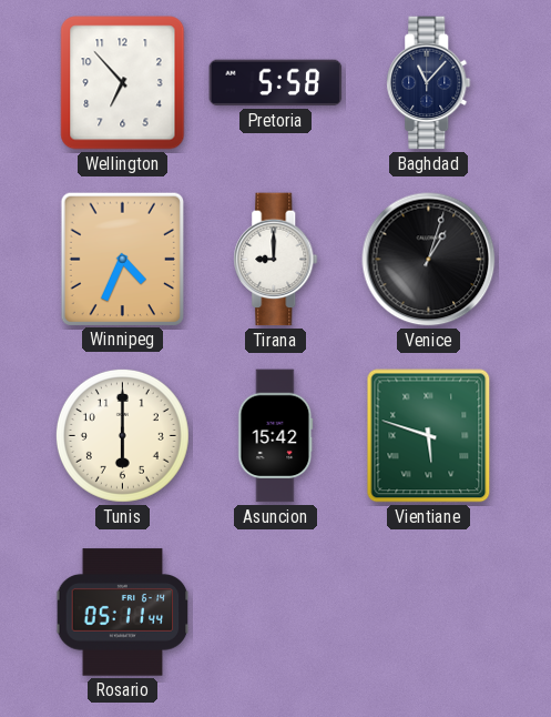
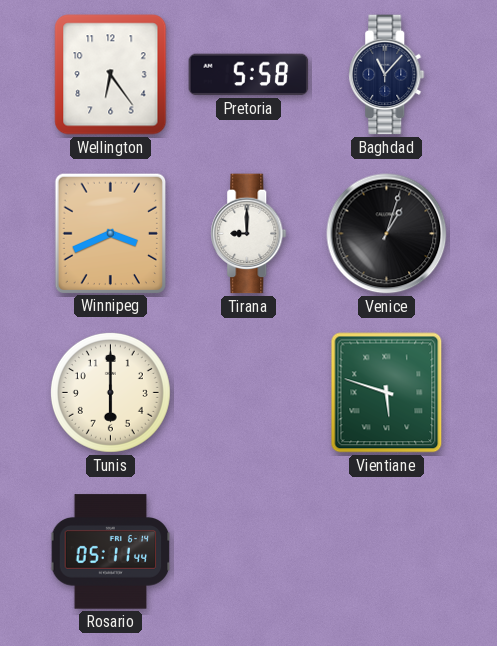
Wellington: 6:53 -> 6:24 (111, 75)
Winnipeg: 4:34 -> 3:41 (110, 233)
Asuncion: 15:42 -> none (276, 436)
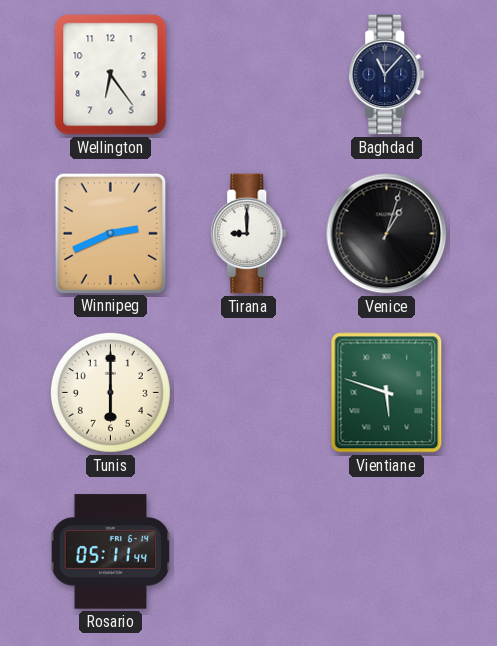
Pretoria: 5:58 -> none (249, 75)
Winnipeg: 3:41 -> 2:41 (110, 233)
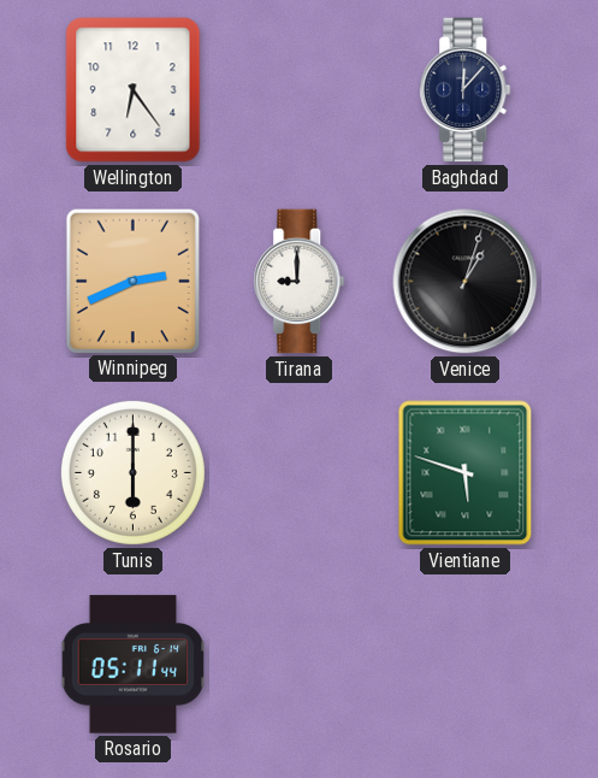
Baghdad: 11:07 -> 12:07 (466, 90)
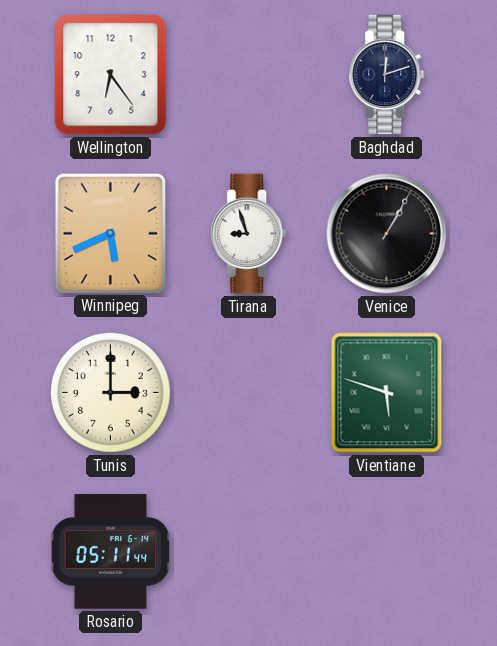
Baghdad: 12:07 -> 12:12 (387, 75)
Winnipeg: 2:41 -> 5:41 (110, 233)
Tirana: 9:00 -> 8:57 (249, 234)
Venice: 1:03 -> 1:05 (387, 234)
Tunis: 6:00 -> 3:00 (110, 392)
